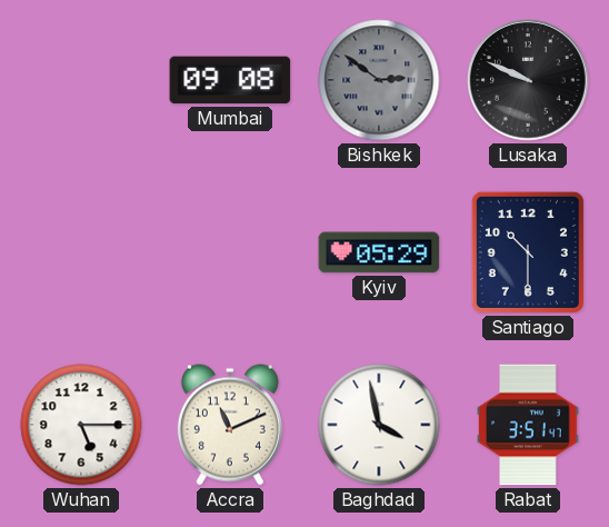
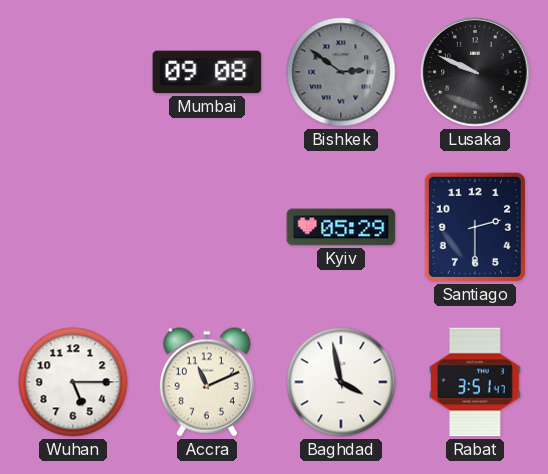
Santiago: 10:30 -> 2:30 (475, 227)
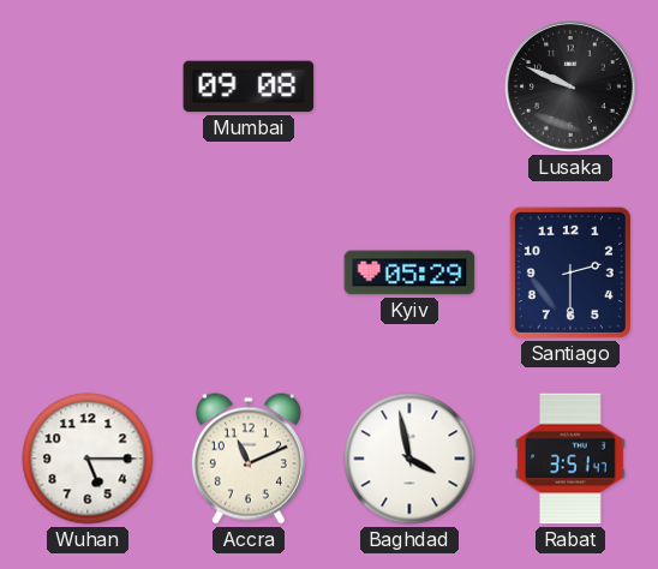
Bishkek: 2:51 -> none (341, 72)
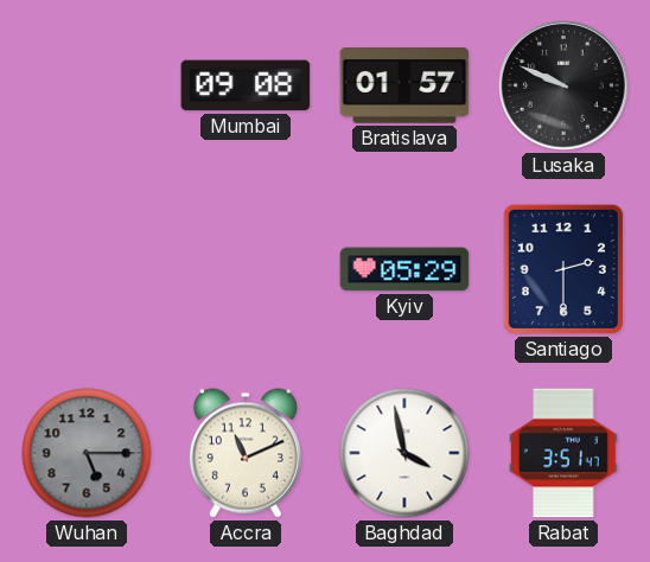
Bratislava: none -> 01:57 (404, 87)
Wuhan dial: white -> grey (87, 453)
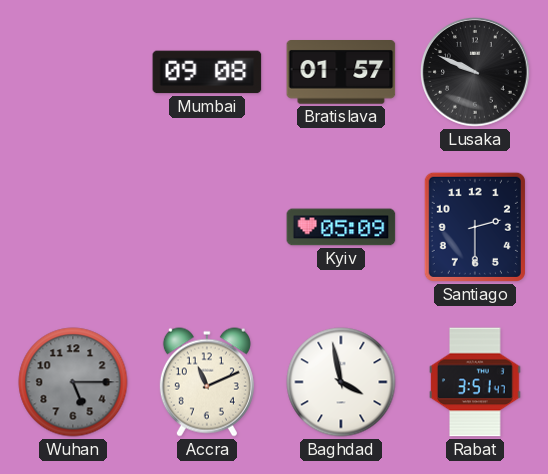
Kyiv: 05:29 -> 05:09 (341, 227)
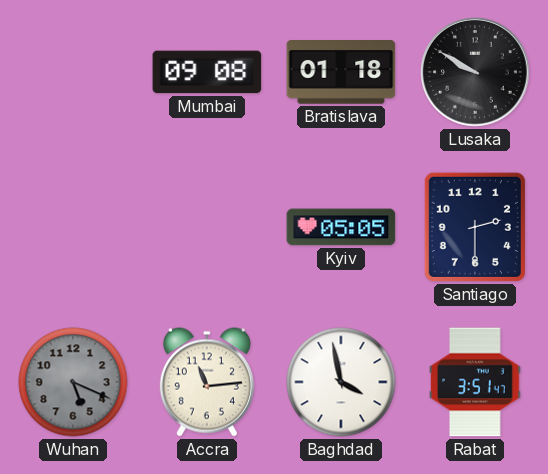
Bratislava: 01:57 -> 01:18 (341, 73)
Lusaka: 9:49 -> 9:50 (475, 72)
Kyiv: 05:09 -> 05:05 (341, 227)
Wuhan: 5:15 -> 5:19 (73, 382)
Accra: 11:11 -> 11:14 (207, 382)
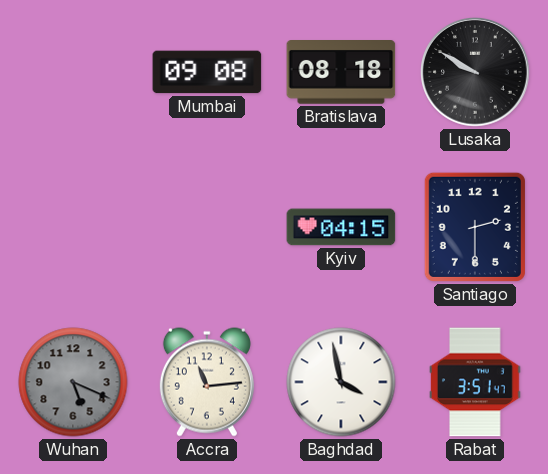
Bratislava: 01:18 -> 08:18 (341, 73)
Kyiv: 05:05 -> 04:15 (341, 227)
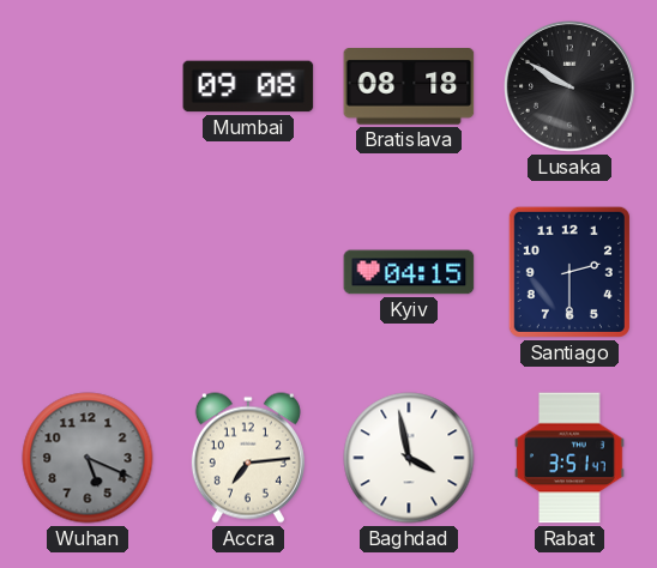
Accra: 11:14 -> 7:14 (248, 458)
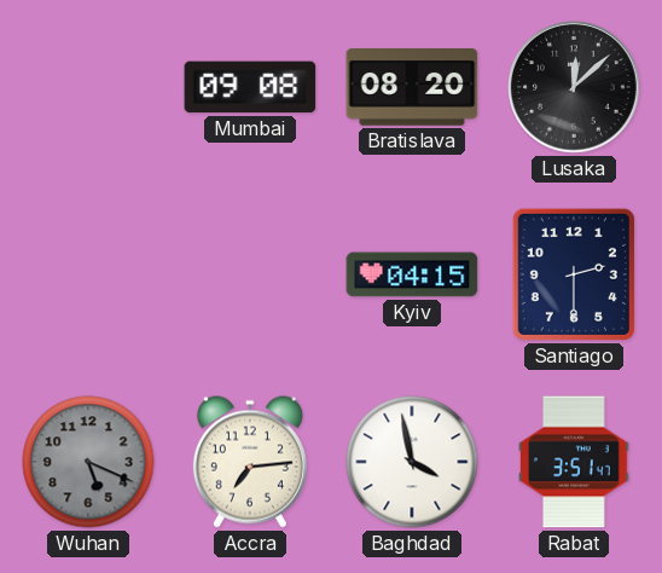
Bratislava: 08:18 -> 08:20 (412, 88)
Lusaka: 9:50 -> 12:08 (574, 87)
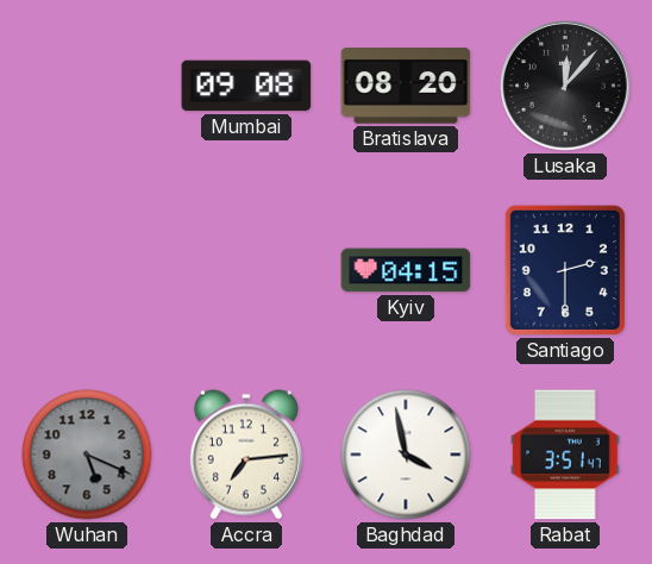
Lusaka: 12:08 -> 12:07 (565, 86)
